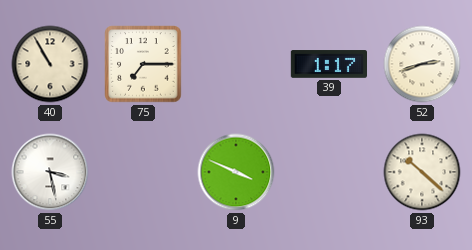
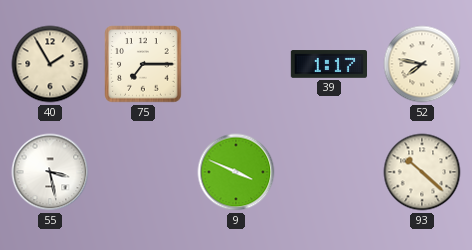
40: 10:55 -> 1:55 (50, 64)
52: 2:42 -> 7:47 (422, 64)
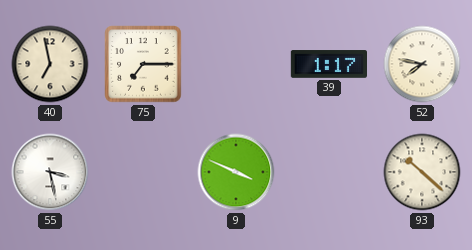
40: 1:55 -> 6:58 (50, 64)
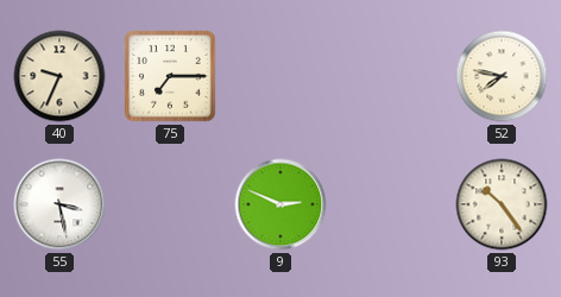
40: 6:58 -> 9:34 (59, 76)
39: 1:17 -> none (328, 64)
9: 3:49 -> 2:49 (280, 204)
93: 10:22 -> 10:24 (502, 204)
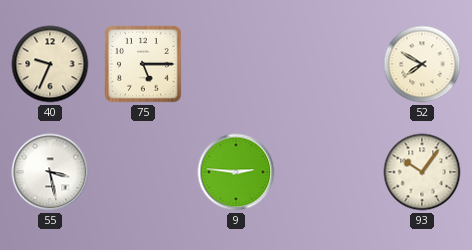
75: 7:15 -> 5:15 (143, 64)
52: 7:47 -> 7:50 (422, 64)
9: 2:49 -> 2:46 (236, 172)
93: 10:24 -> 10:06 (422, 172)
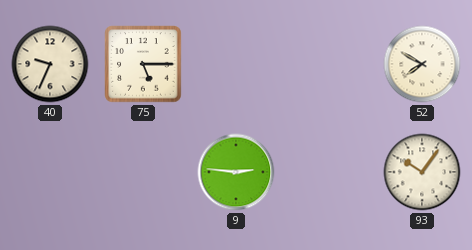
55: 3:28 -> none (50, 172)
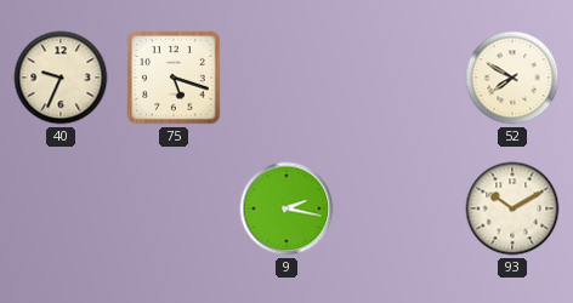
75: 5:15 -> 5:18 (174, 78)
9: 2:46 -> 2:17 (286, 208)
93: 10:06 -> 10:10 (512, 208)
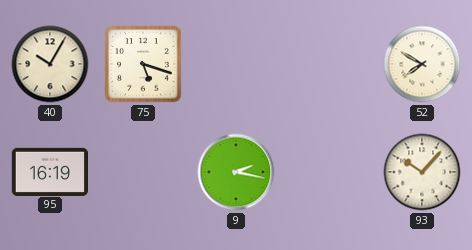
40: 9:34 -> 10:05 (50, 64)
95: none -> 16:19 (49, 171)
93: 10:10 -> 10:07 (422, 172)
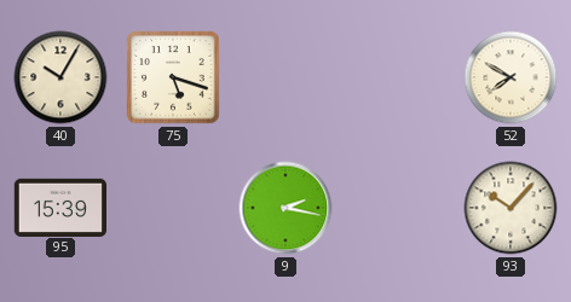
95: 16:19 -> 15:39 (59, 207)
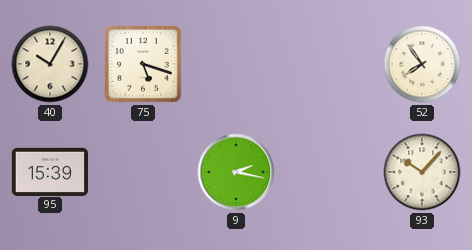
52: 7:50 -> 7:54 (422, 64)
